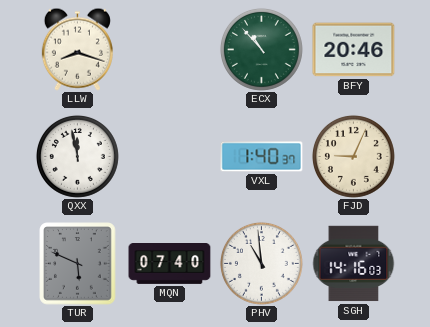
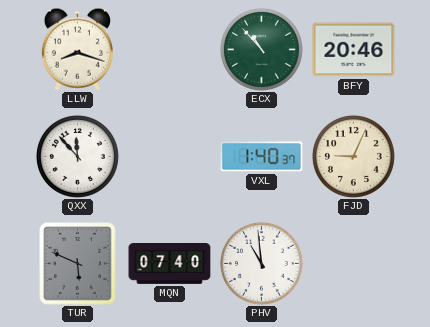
QXX: 11:58 -> 11:53 (77, 156)
SGH: 14:16 -> none (354, 264)
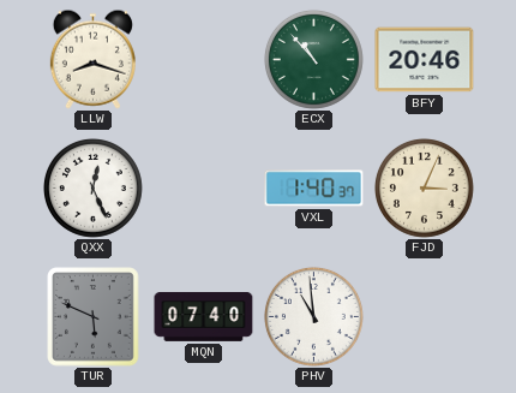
QXX: 11:53 -> 12:26 (92, 187)
FJD: 9:04 -> 3:04 (424, 187)
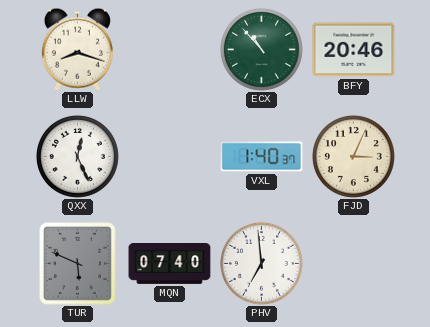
PHV: 10:59 -> 6:59 (261, 263)
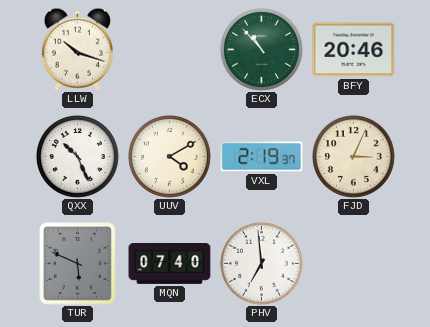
LLW: 8:18 -> 10:18 (77, 49)
QXX: 12:26 -> 10:26 (77, 156)
UUV: none -> 4:10 (169, 156)
VXL: 1:40 -> 2:19 (262, 157)
